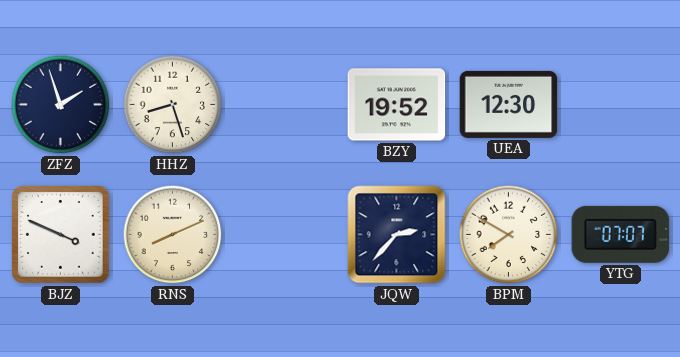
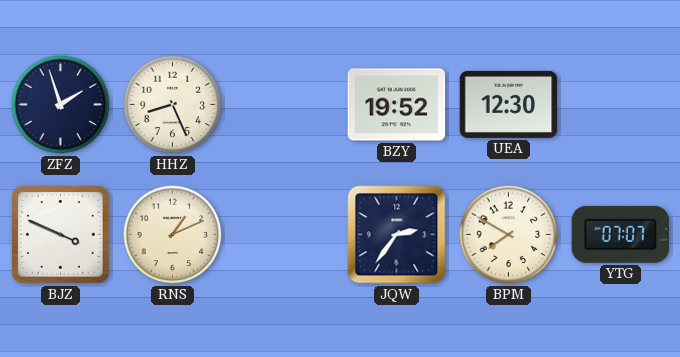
HHZ: 8:27 -> 8:26 (173, 105)
RNS: 8:11 -> 1:11 (173, 235)
JQW: 2:37 -> 2:36 (397, 235)
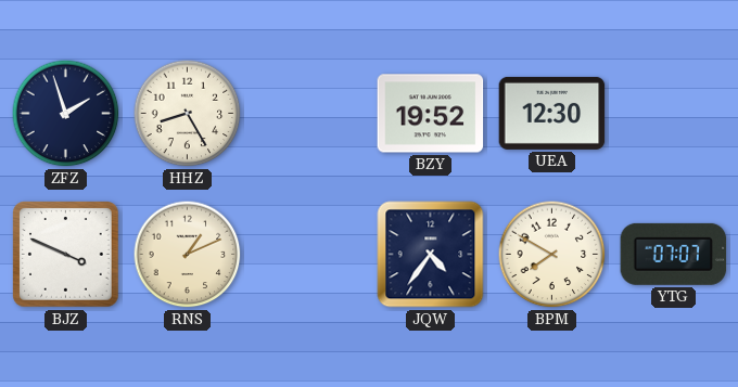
HHZ: 8:26 -> 8:25 (188, 114)
JQW: 2:36 -> 4:36 (431, 255)
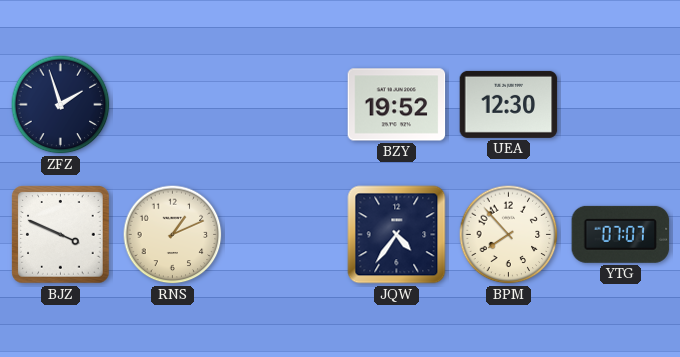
HHZ: 8:25 -> none (188, 114)
BPM: 7:50 -> 7:53 (509, 235)
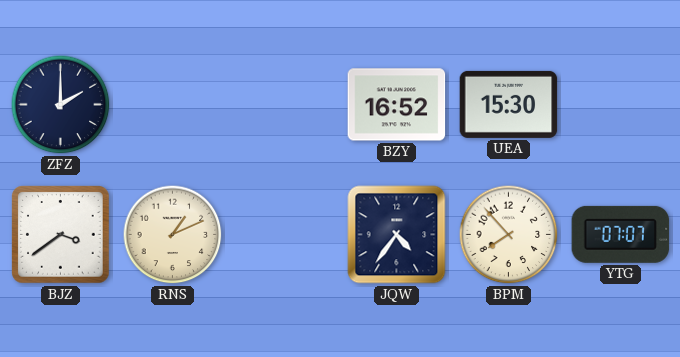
ZFZ: 1:57 -> 2:00 (61, 105)
BZY: 19:52 -> 16:52 (397, 105)
UEA: 12:30 -> 15:30 (509, 104)
BJZ: 3:49 -> 3:39 (61, 235)
